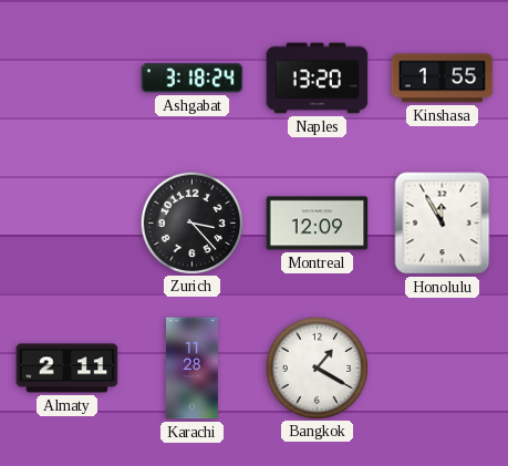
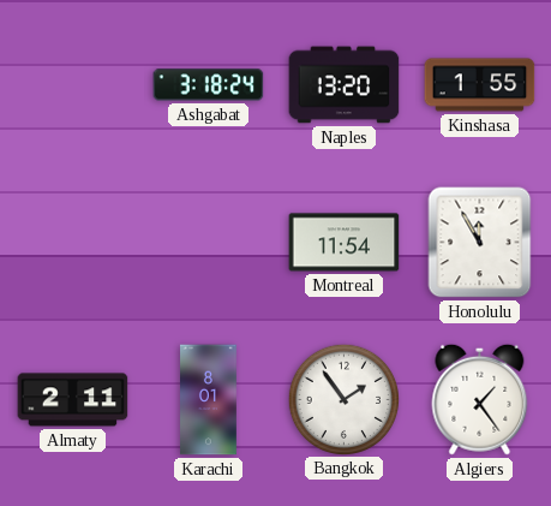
Zurich: 3:23 -> none (191, 222)
Montreal: 12:09 -> 11:54 (345, 243)
Karachi: 11:28 -> 8:01 (209, 400)
Bangkok: 1:20 -> 1:54 (343, 399)
Algiers: none -> 1:24 (480, 399)
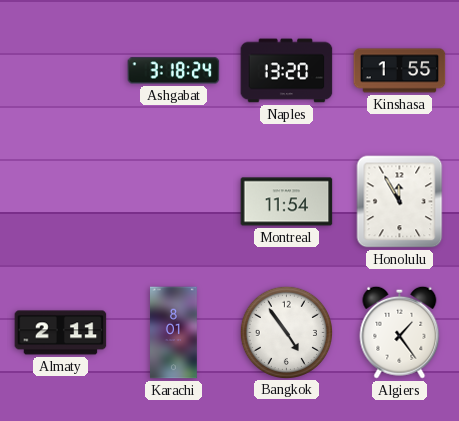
Bangkok: 1:54 -> 4:54 (286, 332)
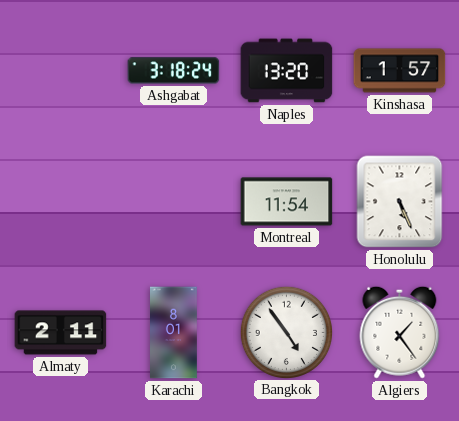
Kinshasa: 1:55 -> 1:57 (400, 71)
Honolulu: 11:55 -> 5:26 (400, 202)
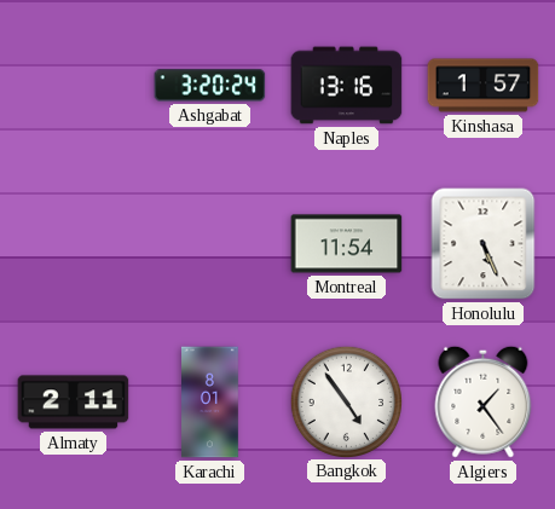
Ashgabat: 3:18 -> 3:20 (210, 86)
Naples: 13:20 -> 13:16 (347, 86)
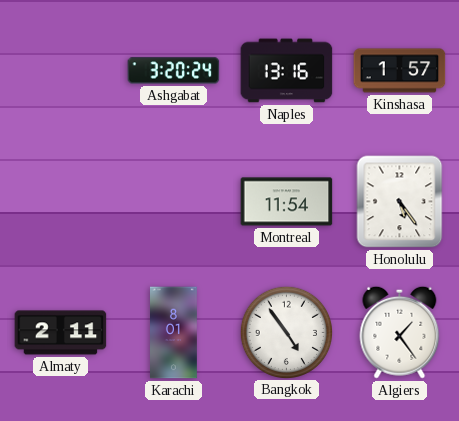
Honolulu: 5:26 -> 5:24 (400, 202)
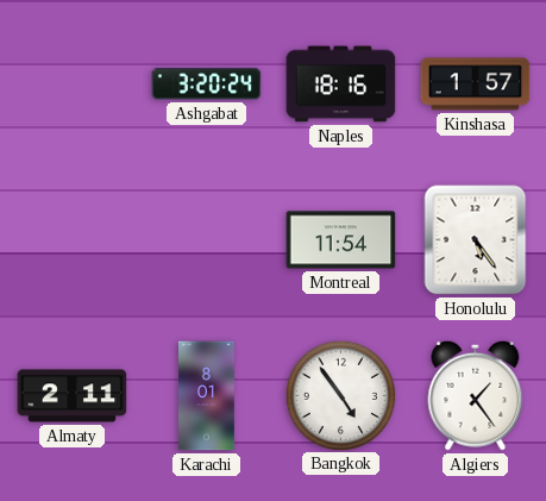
Naples: 13:16 -> 18:16 (341, 84)
